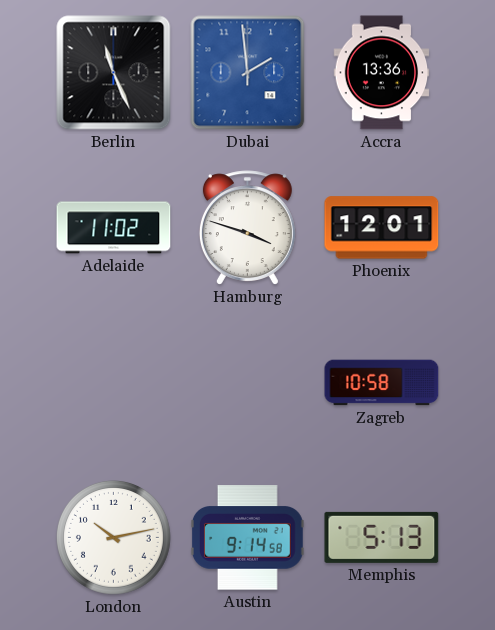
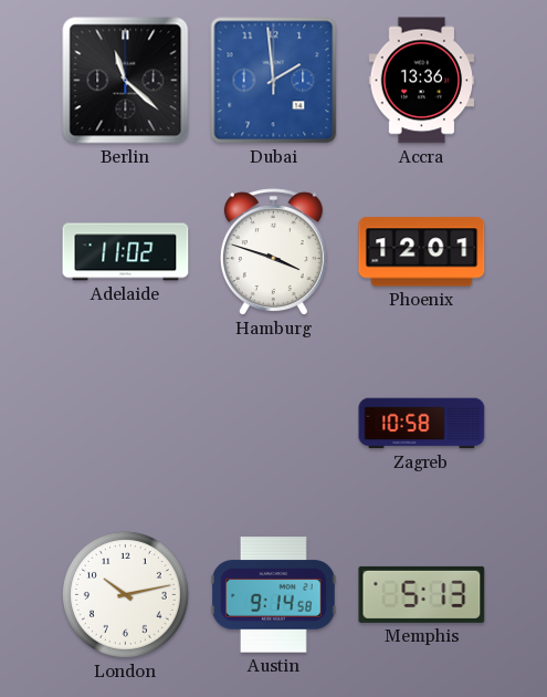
Berlin: 11:26 -> 11:22 (126, 81)
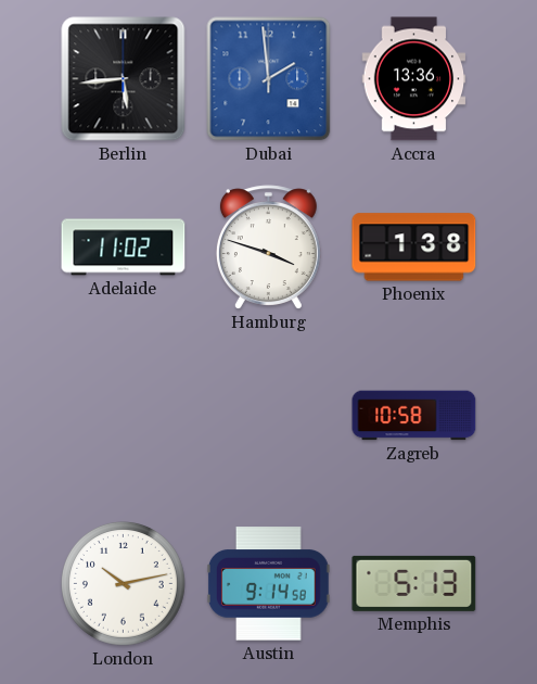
Berlin: 11:22 -> 5:44 (124, 79)
Phoenix: 12:01 -> 1:38 (414, 248)
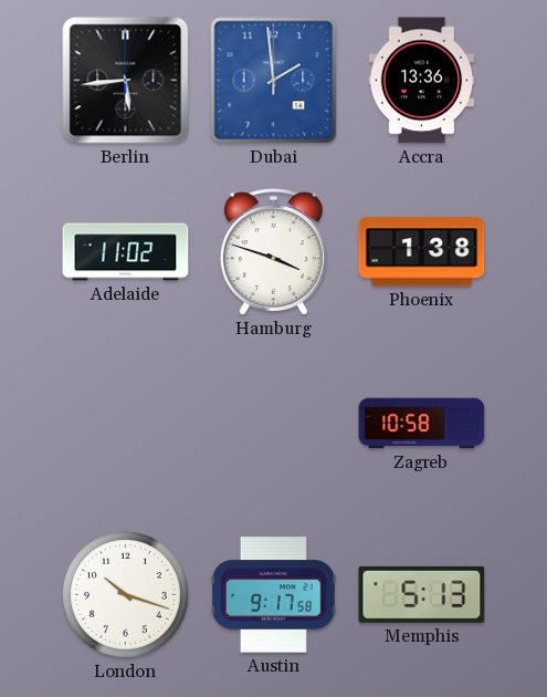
London: 10:13 -> 10:18 (125, 594)
Austin: 9:14 -> 9:17 (273, 595)
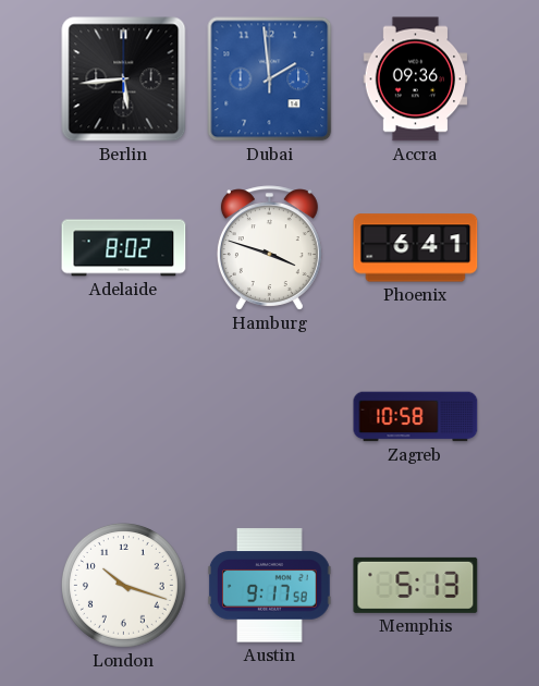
Accra: 13:36 -> 09:36 (416, 79)
Adelaide: 11:02 -> 8:02 (124, 248)
Phoenix: 1:38 -> 6:41 (416, 248)
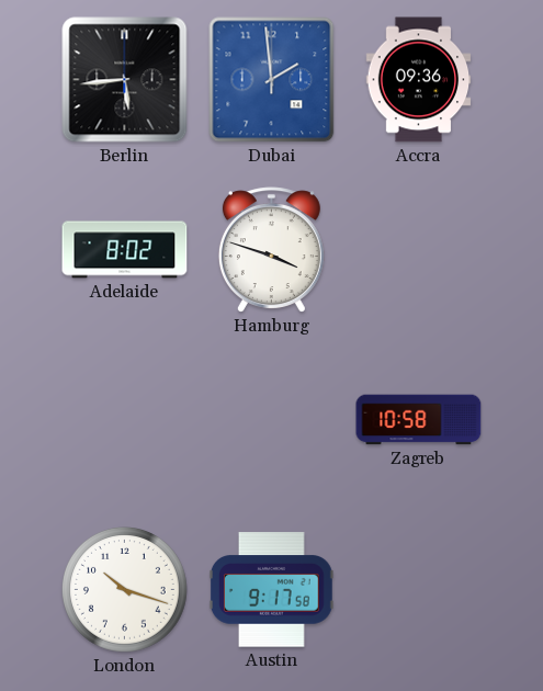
Phoenix: 6:41 -> none (416, 248)
Memphis: 5:13 -> none (416, 585)
